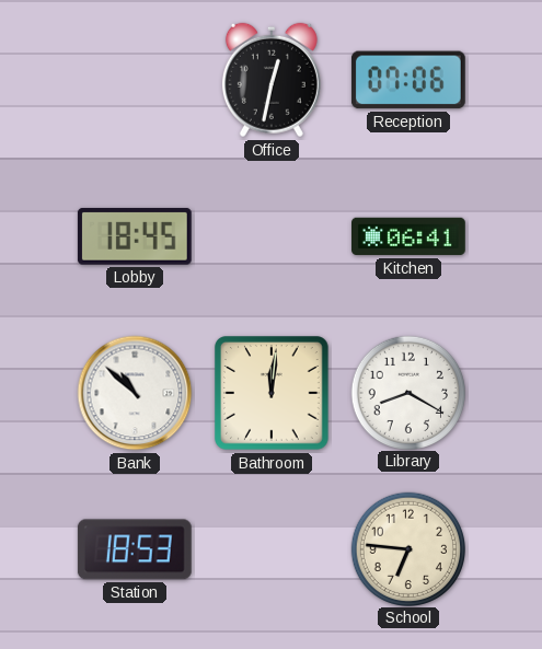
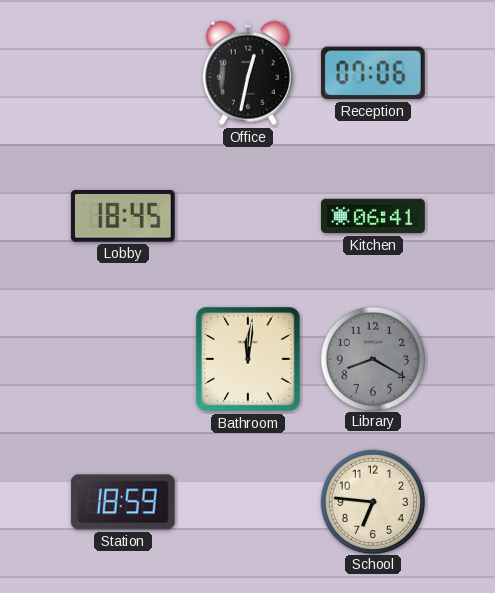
Bank: 10:52 -> none (135, 393)
Library dial: white -> grey (372, 358)
Station: 18:53 -> 18:59 (123, 502)
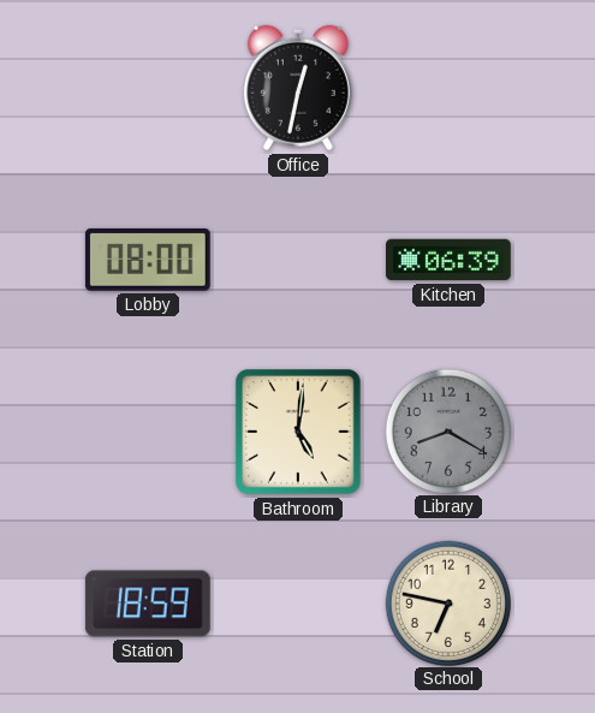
Reception: 07:06 -> none (373, 73)
Lobby: 18:45 -> 08:00 (148, 260)
Kitchen: 06:41 -> 06:39 (450, 260)
Bathroom: 12:01 -> 5:01 (299, 433)
School: 6:46 -> 6:47 (447, 602)
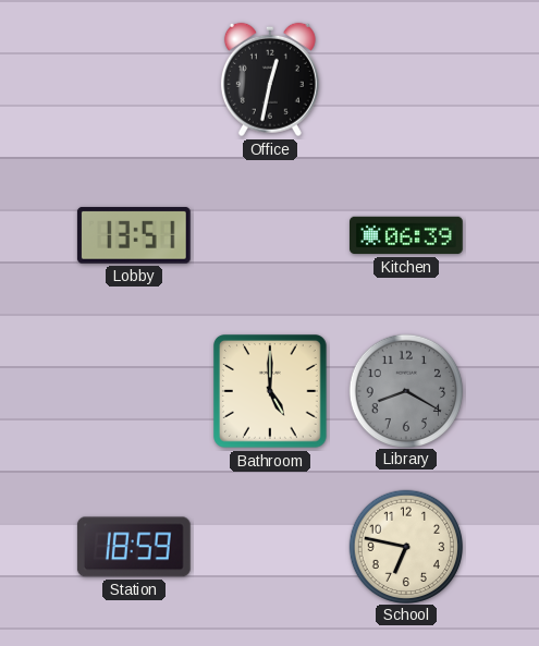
Lobby: 08:00 -> 13:51 (134, 235)
Bathroom: 5:01 -> 5:00 (271, 392)
